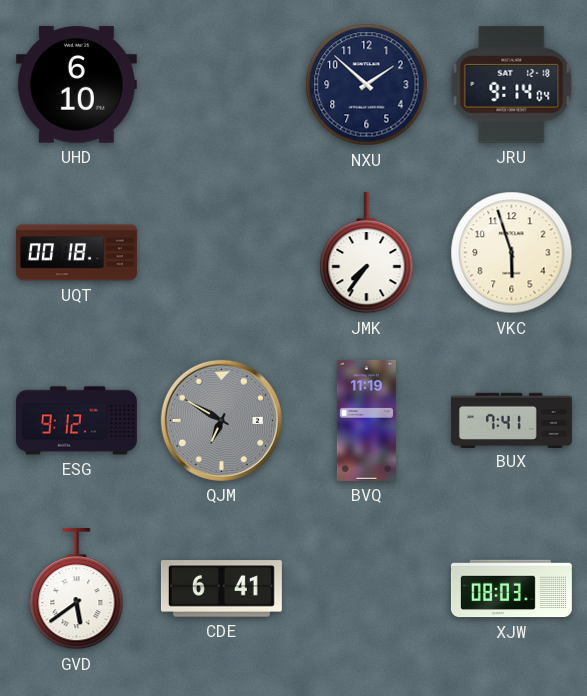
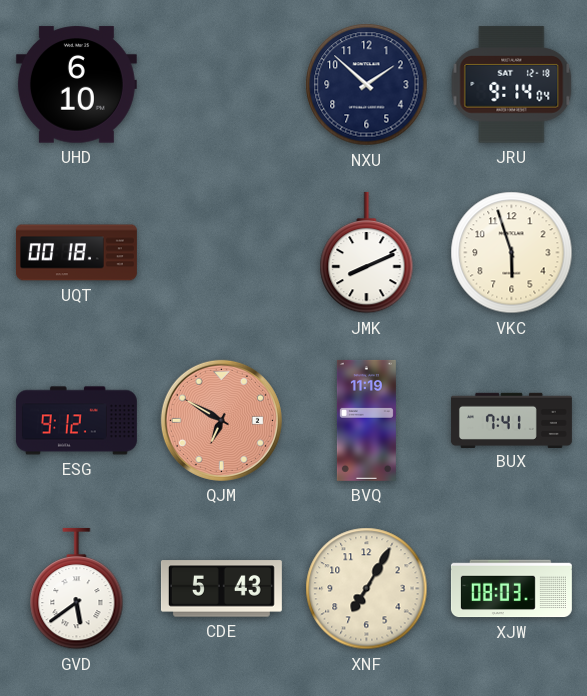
JMK: 7:36 -> 8:11 (367, 253)
QJM dial: grey -> salmon (221, 420)
CDE: 6:41 -> 5:43 (221, 589)
XNF: none -> 7:05 (367, 589)
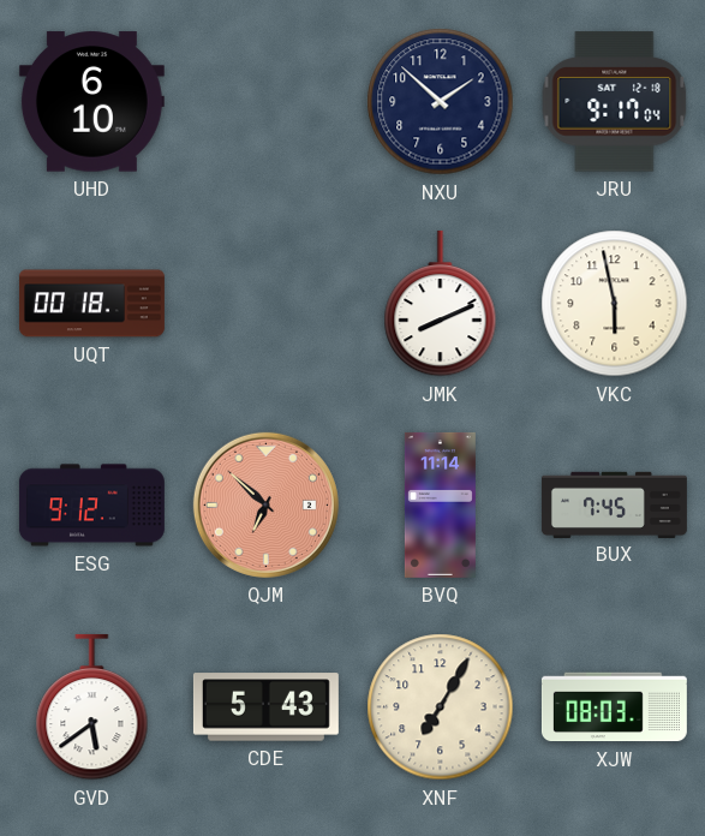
JRU: 9:14 -> 9:17 (615, 102)
VKC: 5:57 -> 5:58 (615, 304)
QJM: 6:50 -> 6:52 (265, 504)
BVQ: 11:19 -> 11:14 (440, 504)
BUX: 7:41 -> 7:45 (614, 504)
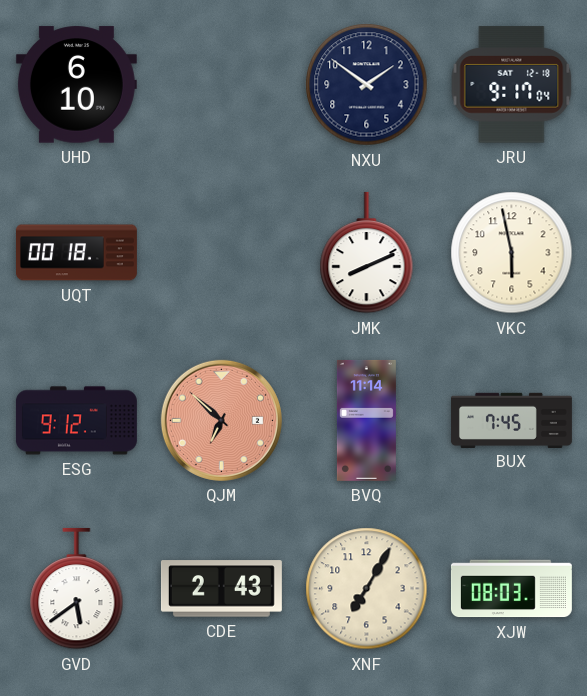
NXU: 1:52 -> 1:51 (367, 85)
CDE: 5:43 -> 2:43 (221, 589)
